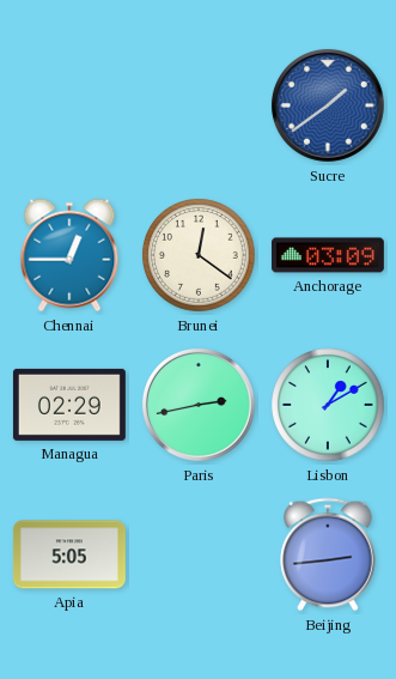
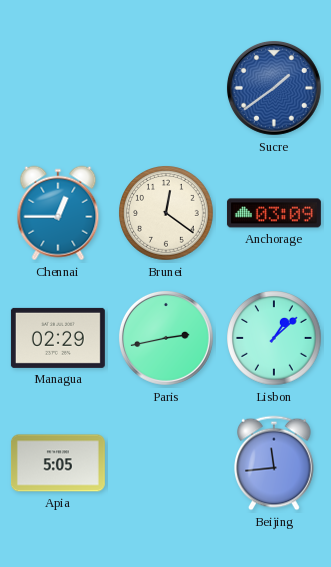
Lisbon: 1:10 -> 1:08 (274, 338)
Beijing: 2:44 -> 11:44 (274, 463)
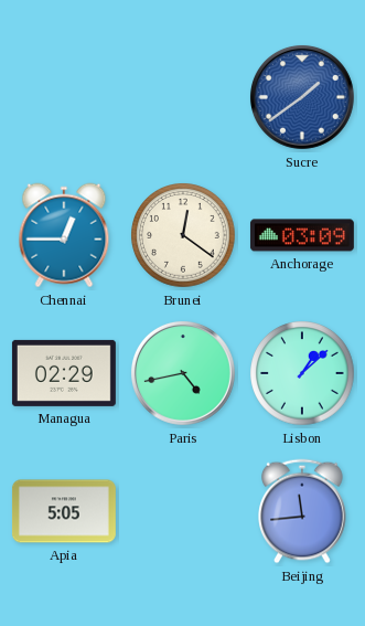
Paris: 2:43 -> 4:43 (183, 373)
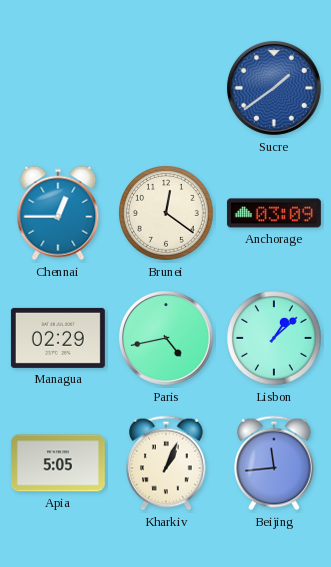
Kharkiv: none -> 1:04 (166, 463)
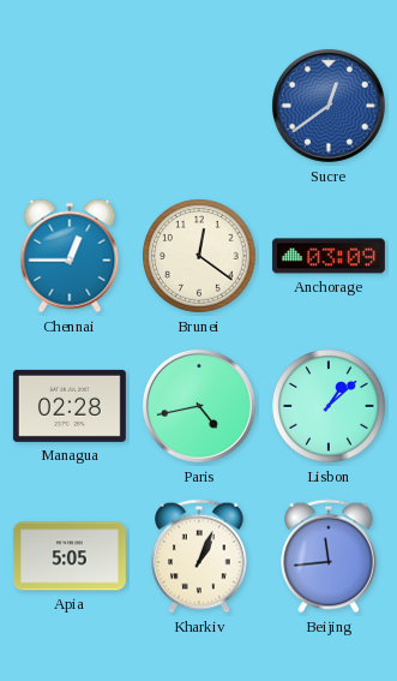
Sucre: 1:39 -> 12:39 (329, 106)
Managua: 02:29 -> 02:28 (70, 406)
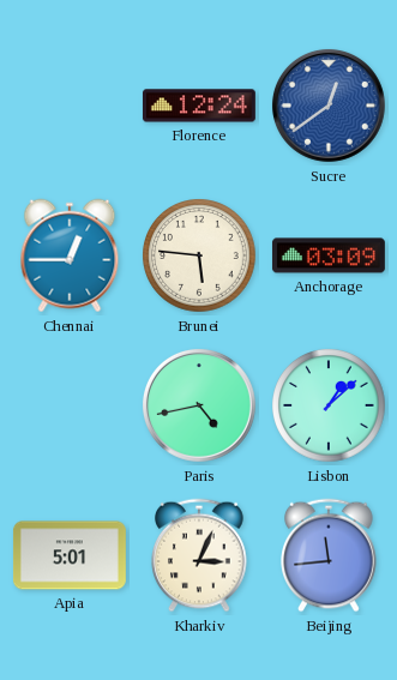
Florence: none -> 12:24 (199, 106)
Brunei: 12:21 -> 5:46 (199, 255)
Managua: 02:28 -> none (70, 406)
Apia: 5:05 -> 5:01 (70, 555)
Kharkiv: 1:04 -> 3:04 (199, 555)
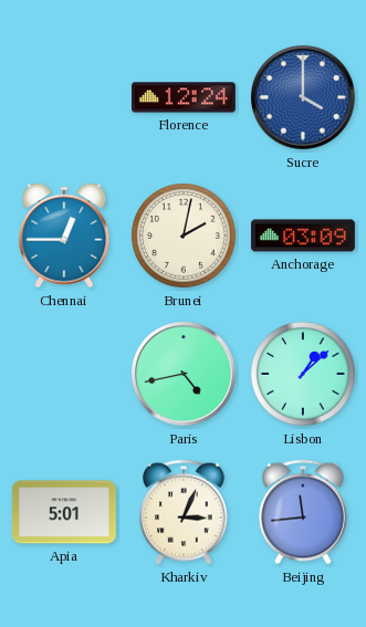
Sucre: 12:39 -> 4:00 (303, 97)
Brunei: 5:46 -> 2:02 (184, 236)
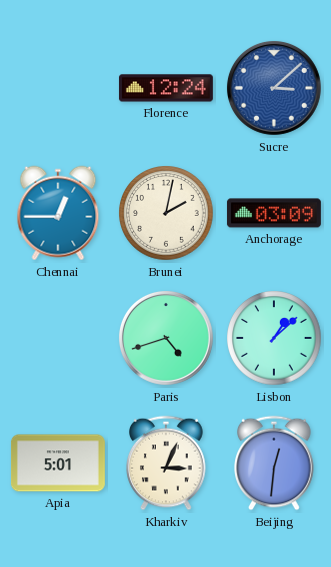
Sucre: 4:00 -> 3:08 (274, 88)
Paris: 4:43 -> 4:42 (166, 338)
Beijing: 11:44 -> 12:31 (274, 463)
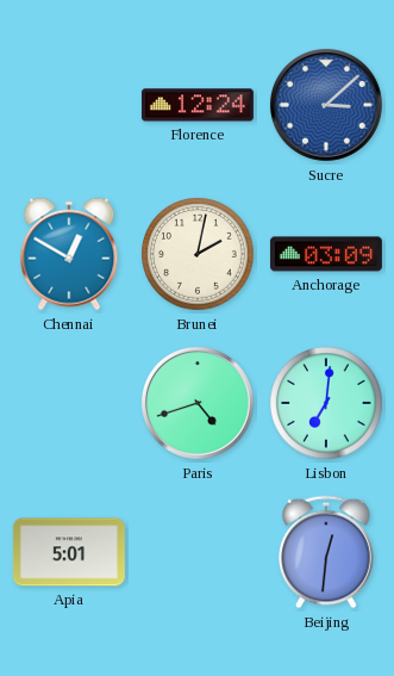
Chennai: 12:45 -> 12:50 (69, 254)
Lisbon: 1:08 -> 7:01 (326, 403)
Kharkiv: 3:04 -> none (166, 463)
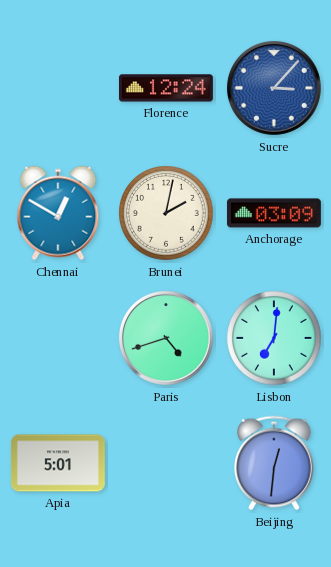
Sucre: 3:08 -> 3:07 (274, 88)
